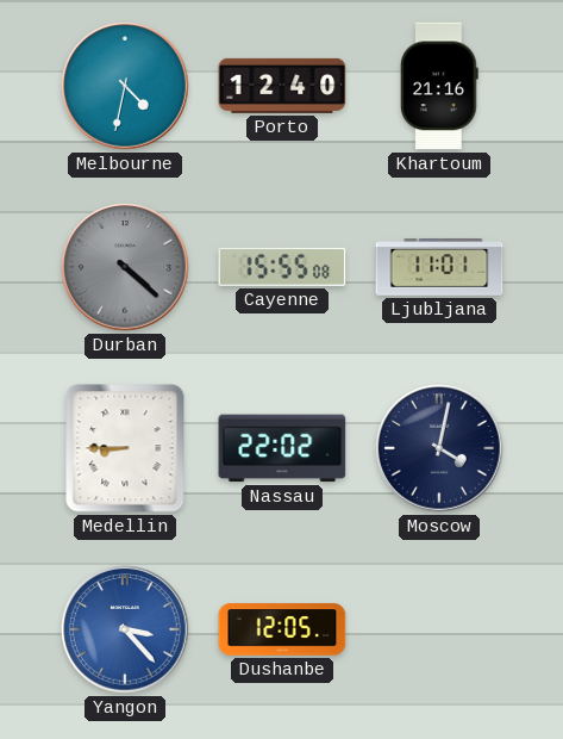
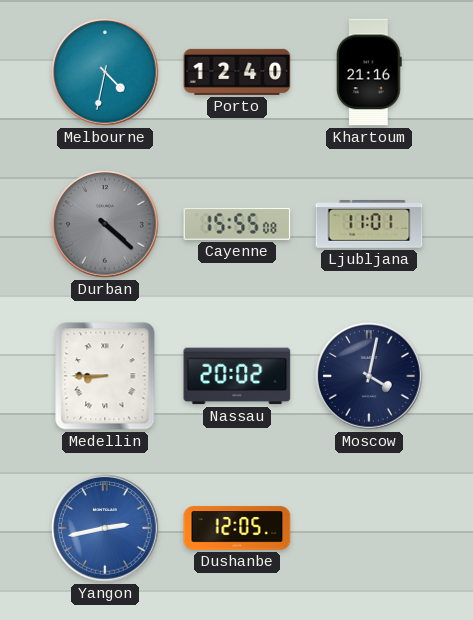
Nassau: 22:02 -> 20:02 (237, 376)
Yangon: 3:23 -> 2:43 (105, 528)
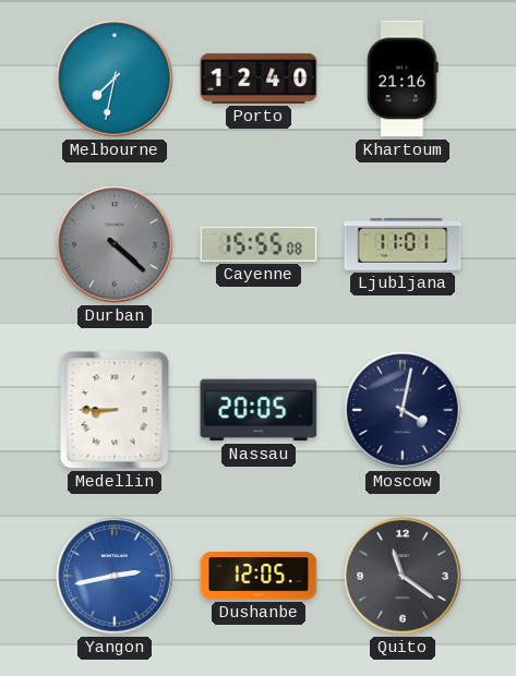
Melbourne: 4:32 -> 7:32 (115, 79)
Nassau: 20:02 -> 20:05 (259, 410)
Quito: none -> 11:21 (403, 576)
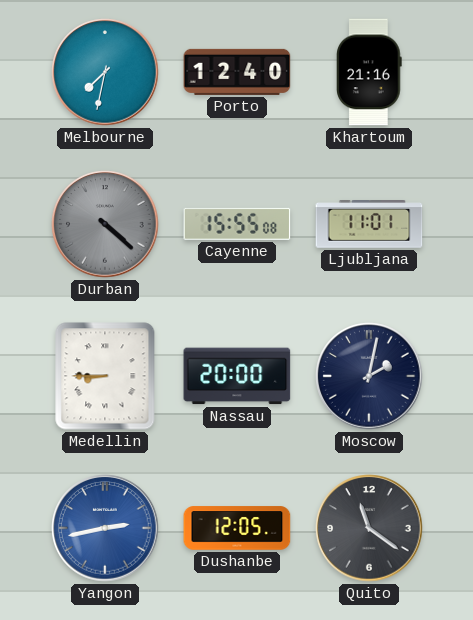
Nassau: 20:05 -> 20:00 (237, 376)
Moscow: 4:02 -> 2:02 (369, 376)
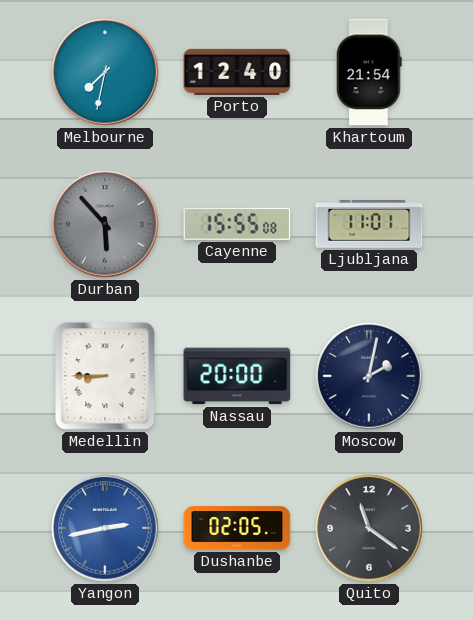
Khartoum: 21:16 -> 21:54 (370, 72)
Durban: 4:22 -> 5:53 (105, 224)
Dushanbe: 12:05 -> 02:05 (237, 528)
